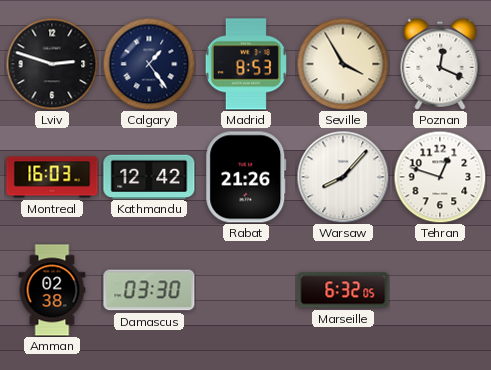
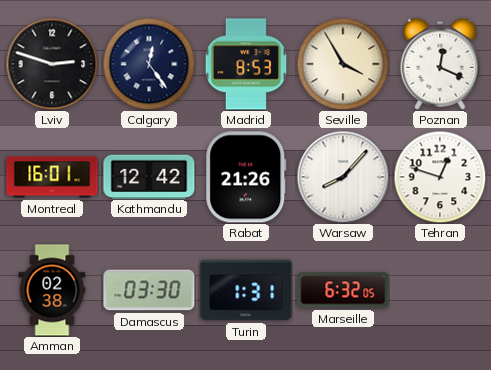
Calgary: 1:24 -> 12:24 (149, 64)
Montreal: 16:03 -> 16:01 (52, 177)
Turin: none -> 1:31 (246, 290)
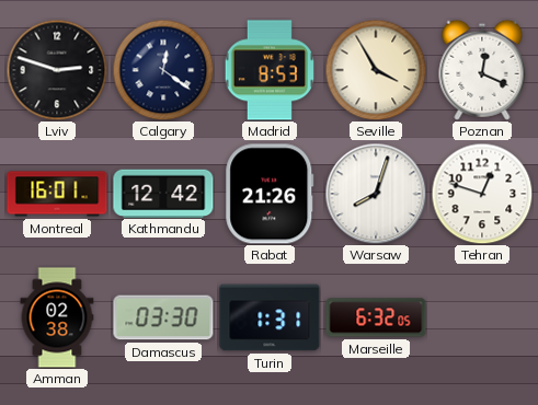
Calgary: 12:24 -> 12:21 (163, 70)
Warsaw: 8:07 -> 8:03 (376, 194)
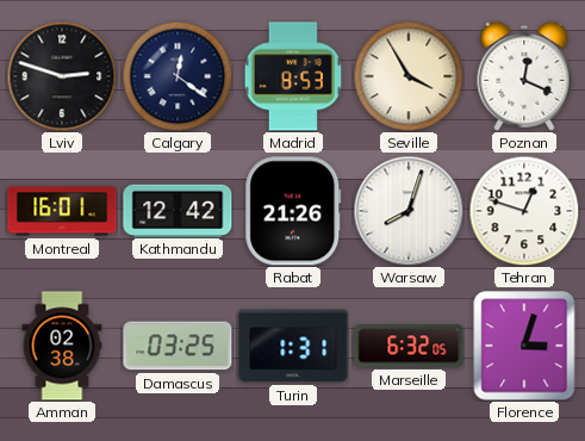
Damascus: 03:30 -> 03:25 (178, 346)
Florence: none -> 3:03 (524, 346)
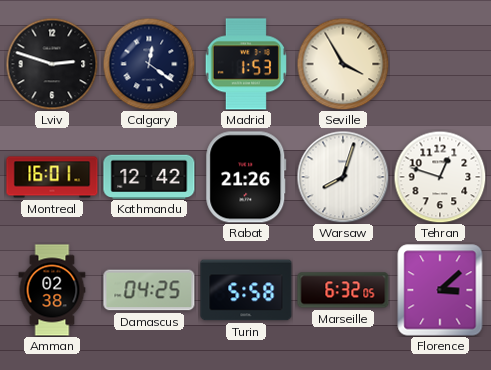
Madrid: 8:53 -> 1:53 (246, 64)
Poznan: 12:19 -> none (524, 76)
Damascus: 03:25 -> 04:25 (149, 290)
Turin: 1:31 -> 5:58 (246, 290)
Florence: 3:03 -> 3:08 (440, 290)
